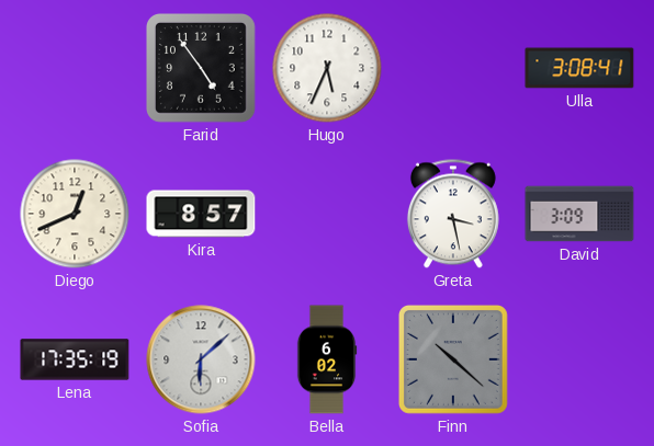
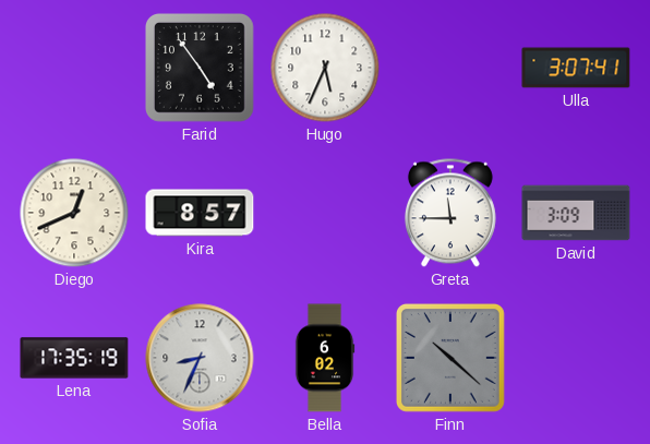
Ulla: 3:08 -> 3:07 (576, 68)
Greta: 3:28 -> 11:45 (450, 213)
Sofia: 6:08 -> 8:34 (200, 358)
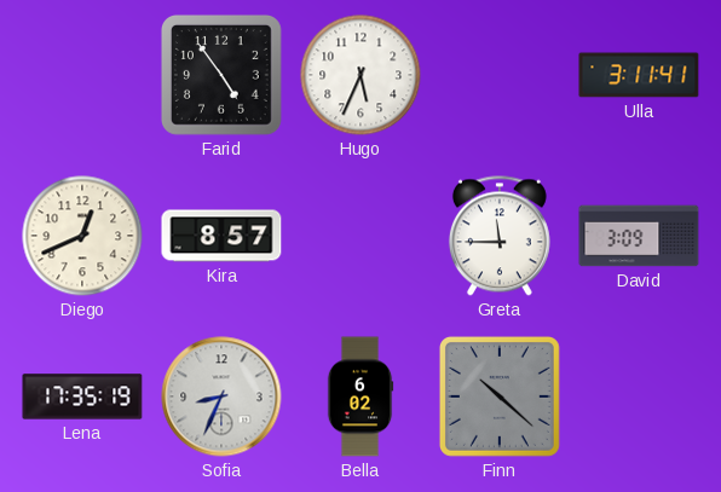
Ulla: 3:07 -> 3:11 (639, 75)
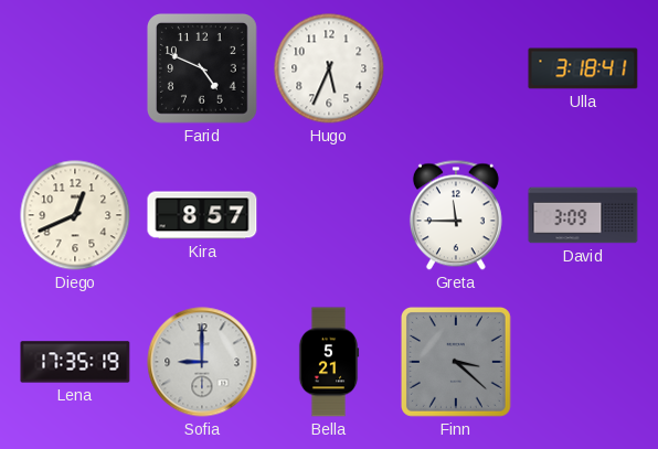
Farid: 4:54 -> 4:49 (202, 68)
Ulla: 3:11 -> 3:18 (583, 68)
Sofia: 8:34 -> 9:00 (202, 362)
Bella: 6:02 -> 5:21 (329, 362)
Finn: 10:22 -> 3:22 (456, 362)
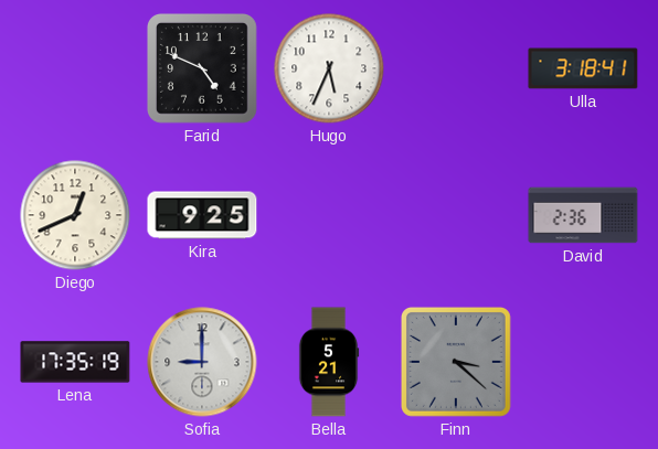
Kira: 8:57 -> 9:25 (202, 215)
Greta: 11:45 -> none (456, 215)
David: 3:09 -> 2:36 (583, 215)
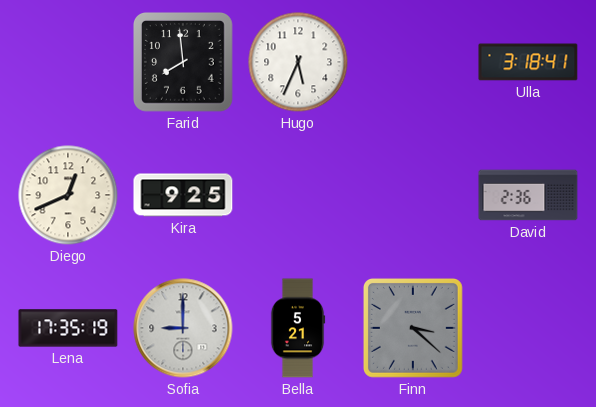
Farid: 4:49 -> 7:59 (183, 62)
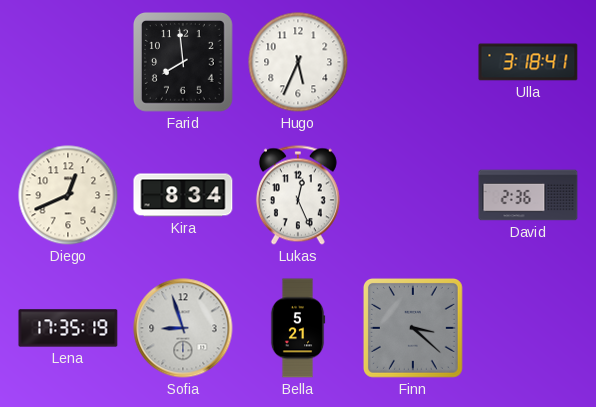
Kira: 9:25 -> 8:34 (183, 195)
Lukas: none -> 12:26 (298, 195)
Sofia: 9:00 -> 8:57 (183, 328)
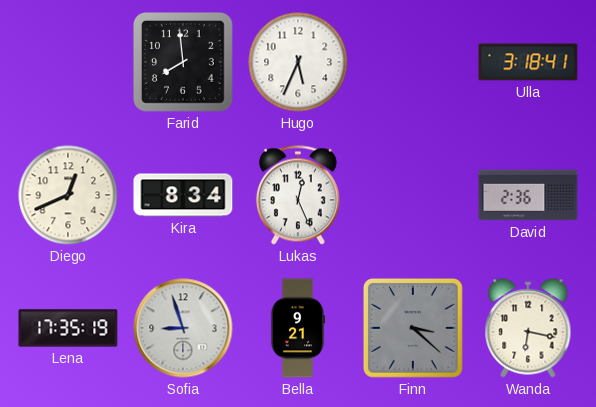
Bella: 5:21 -> 9:21 (298, 328)
Wanda: none -> 6:17 (528, 328)
